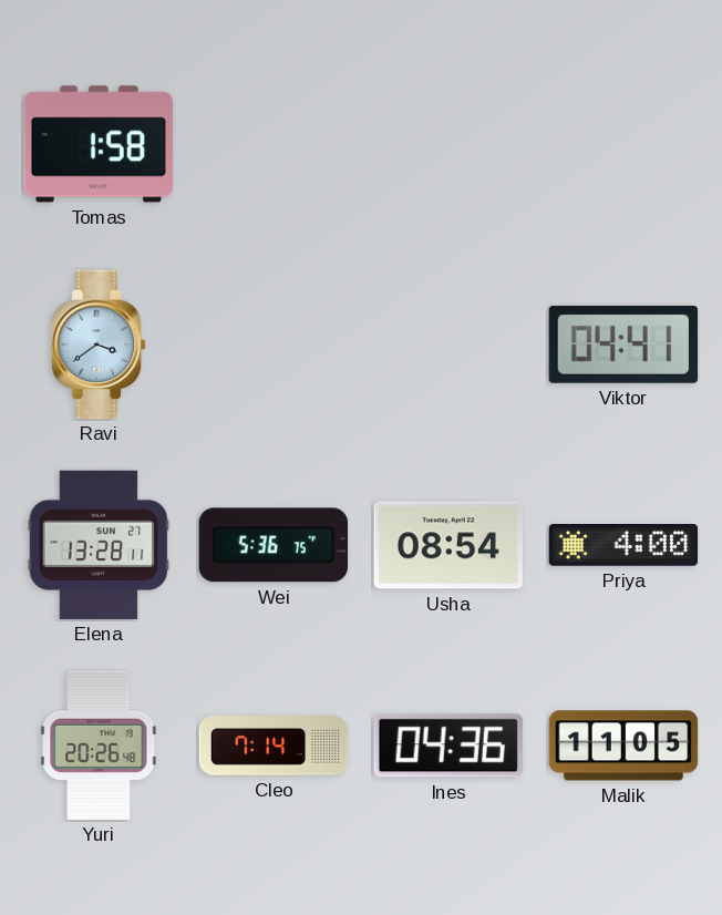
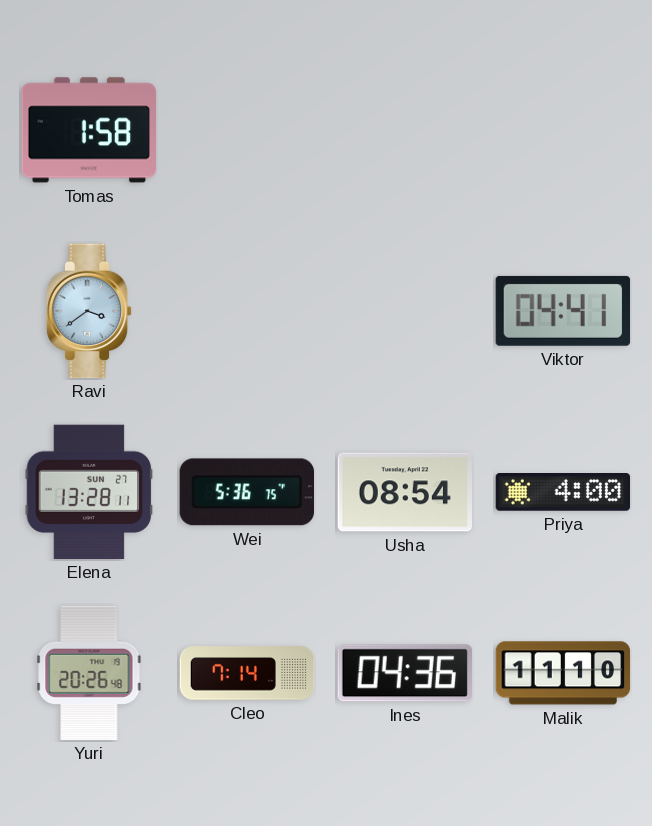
Malik: 11:05 -> 11:10 (563, 673)
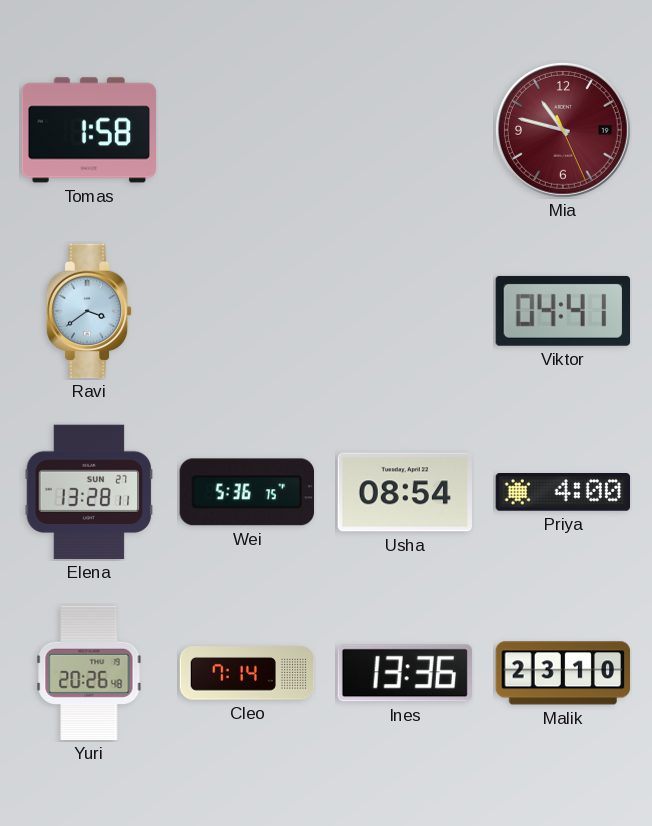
Mia: none -> 10:47 (563, 130)
Ines: 04:36 -> 13:36 (405, 673)
Malik: 11:10 -> 23:10 (563, 673)
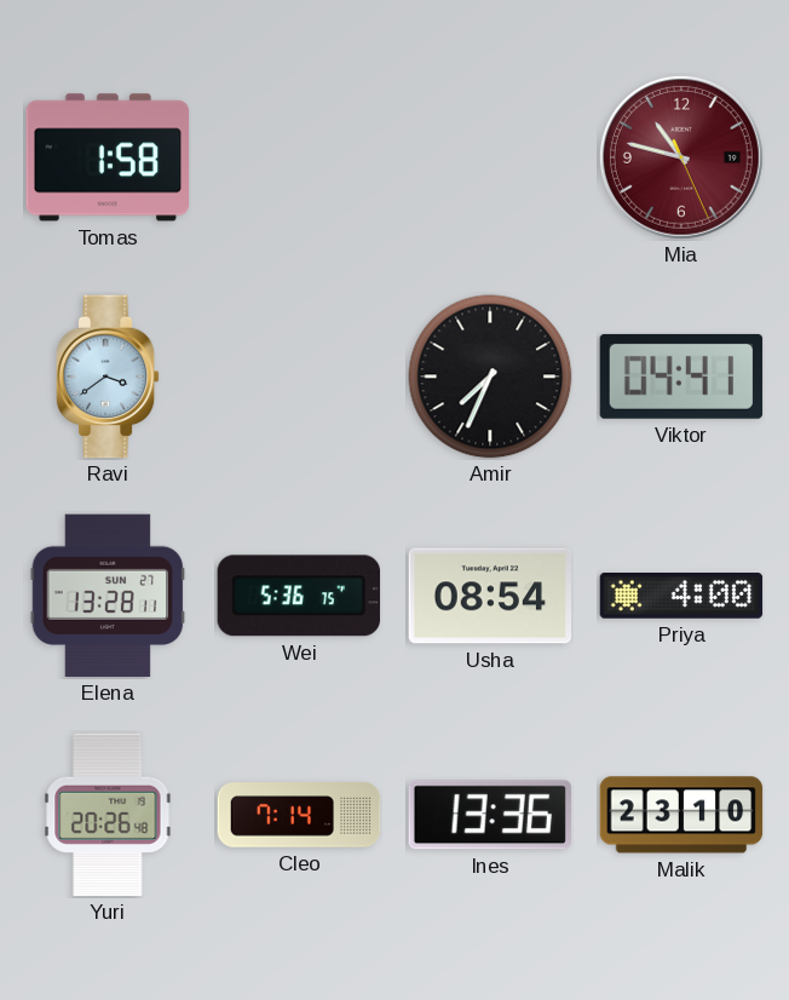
Amir: none -> 7:34 (490, 377)
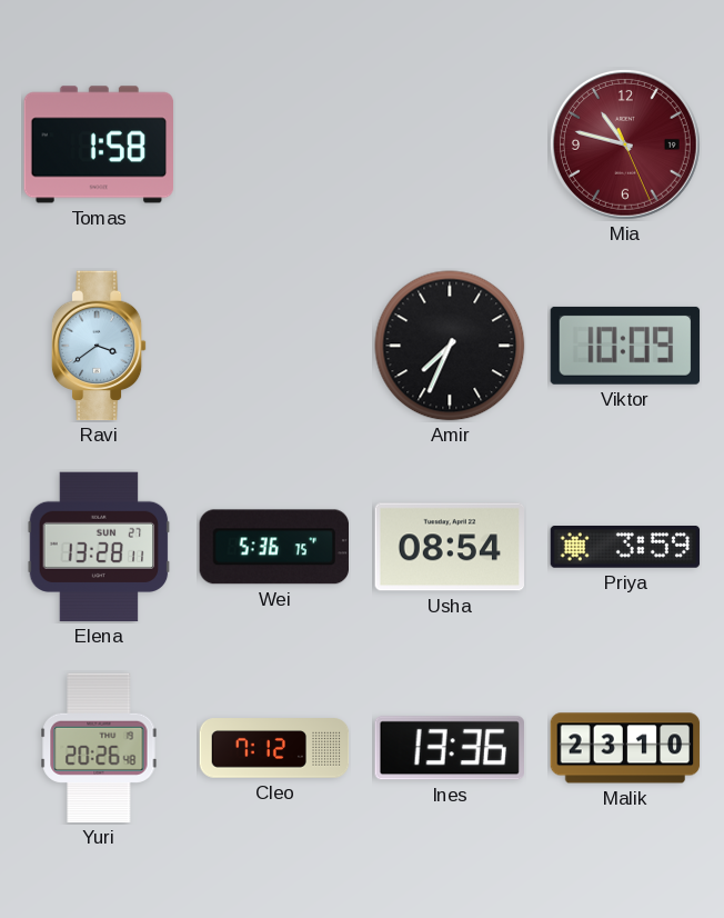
Viktor: 04:41 -> 10:09 (625, 346)
Priya: 4:00 -> 3:59 (625, 547)
Cleo: 7:14 -> 7:12 (274, 748)
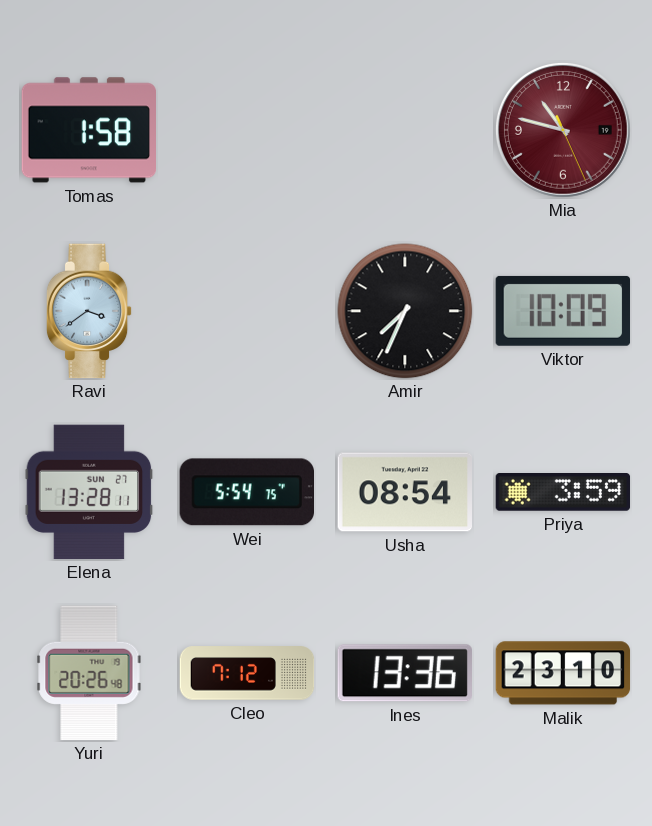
Wei: 5:36 -> 5:54 (246, 492)
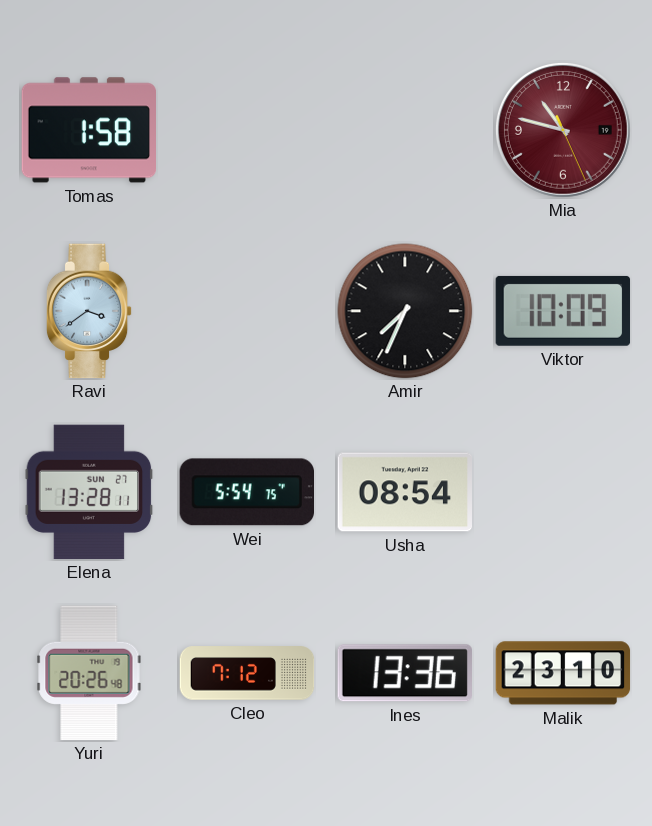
Priya: 3:59 -> none (563, 492)
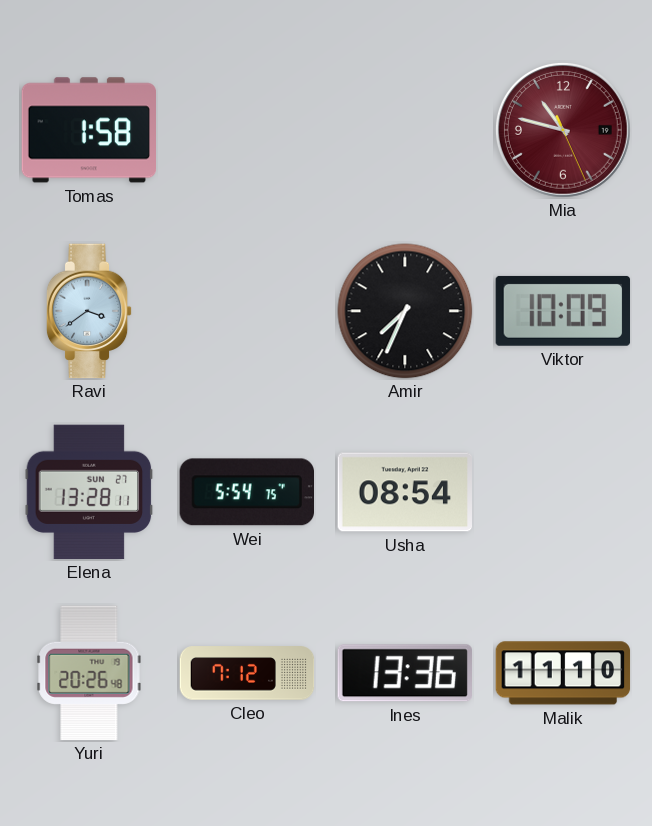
Malik: 23:10 -> 11:10 (563, 673)
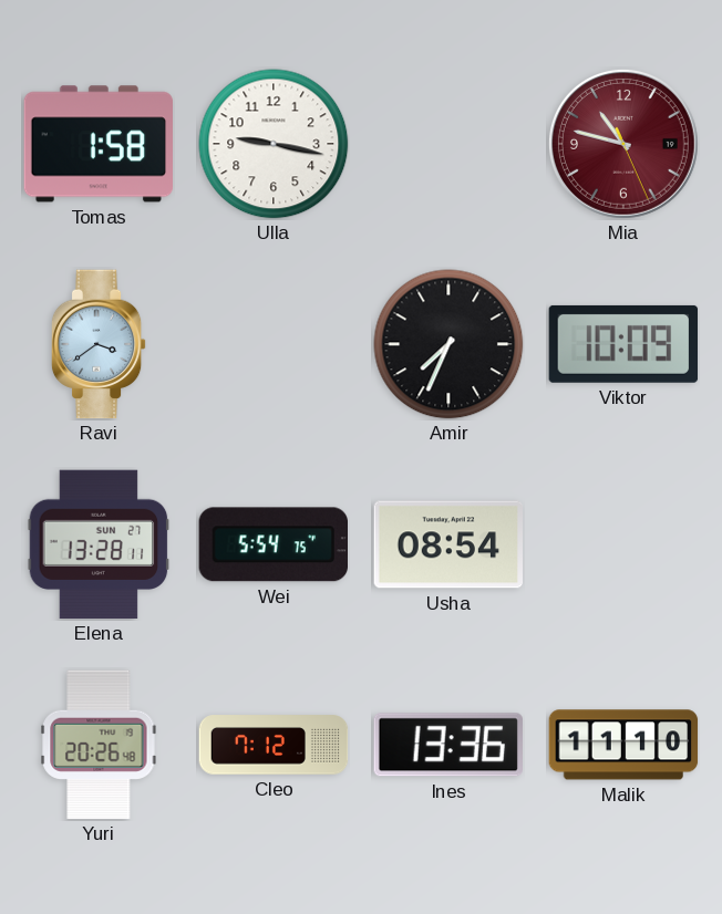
Ulla: none -> 9:17 (274, 144)
